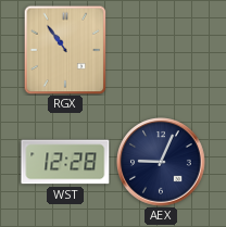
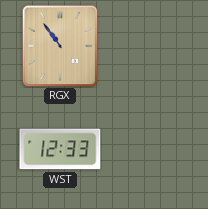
WST: 12:28 -> 12:33 (60, 149)
AEX: 9:04 -> none (161, 162)
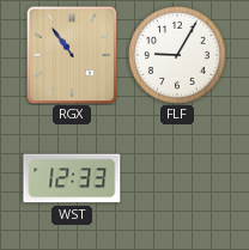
FLF: none -> 9:05 (177, 55)
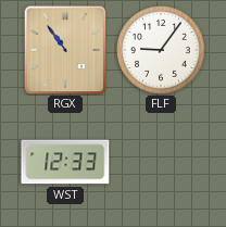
FLF: 9:05 -> 9:06 (161, 50)
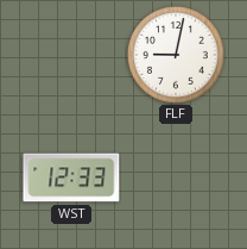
RGX: 10:54 -> none (65, 50)
FLF: 9:06 -> 9:02 (176, 55)
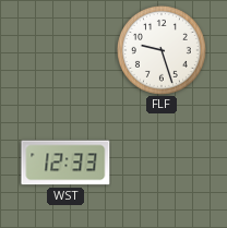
FLF: 9:02 -> 9:27 (162, 50)
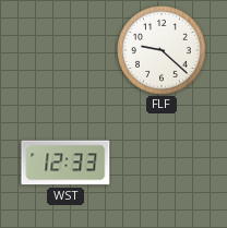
FLF: 9:27 -> 9:22 (162, 50)
